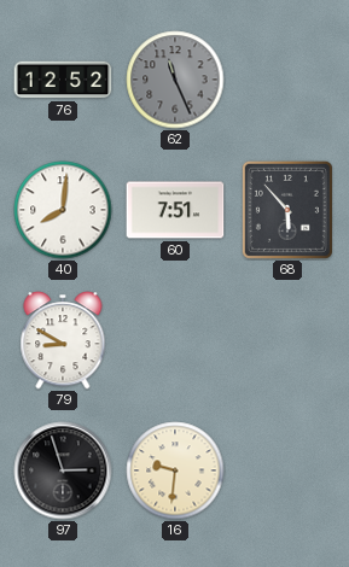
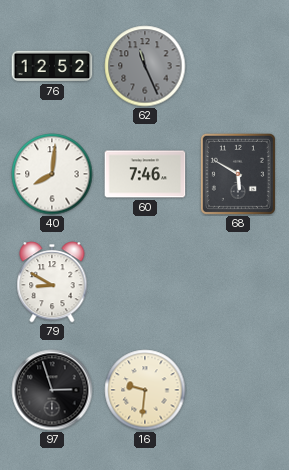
60: 7:51 -> 7:46 (145, 174)
68: 5:53 -> 5:50 (238, 174)
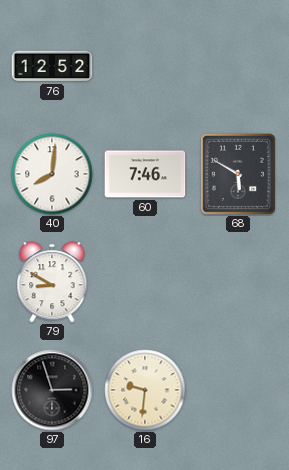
62: 11:26 -> none (145, 66)
